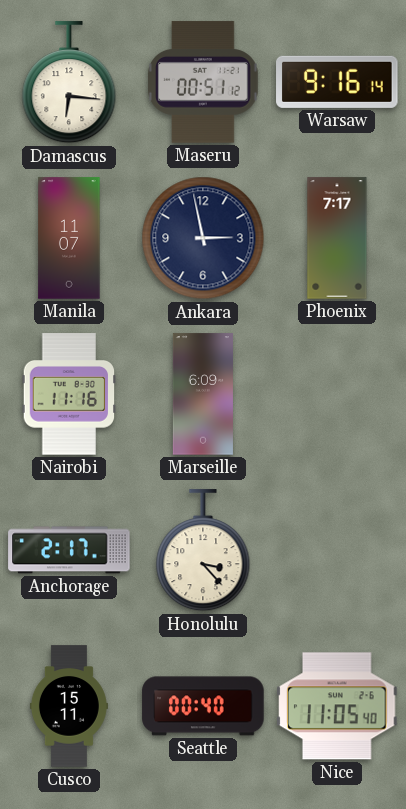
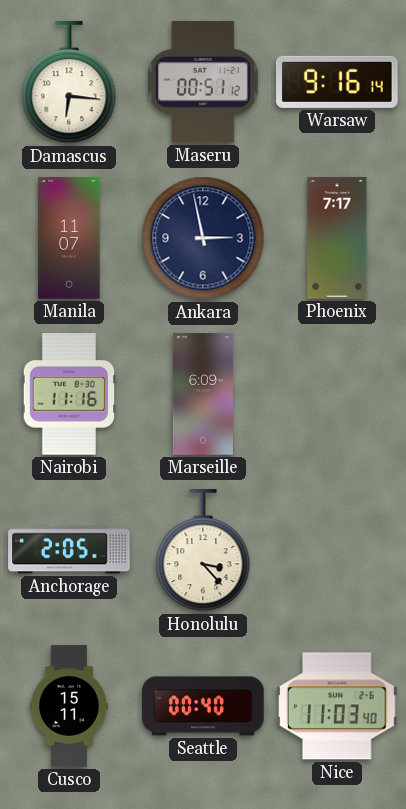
Anchorage: 2:17 -> 2:05 (69, 550)
Nice: 11:05 -> 11:03 (337, 706)
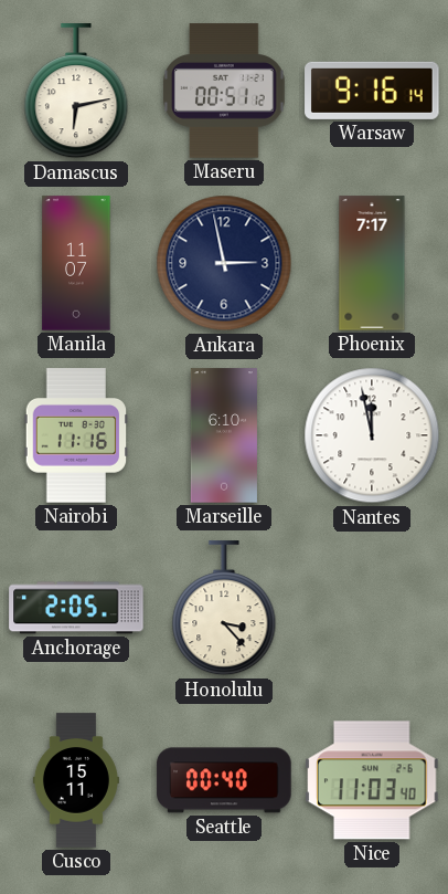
Damascus: 6:16 -> 6:13 (76, 92)
Marseille: 6:09 -> 6:10 (224, 435)
Nantes: none -> 11:58 (372, 435)
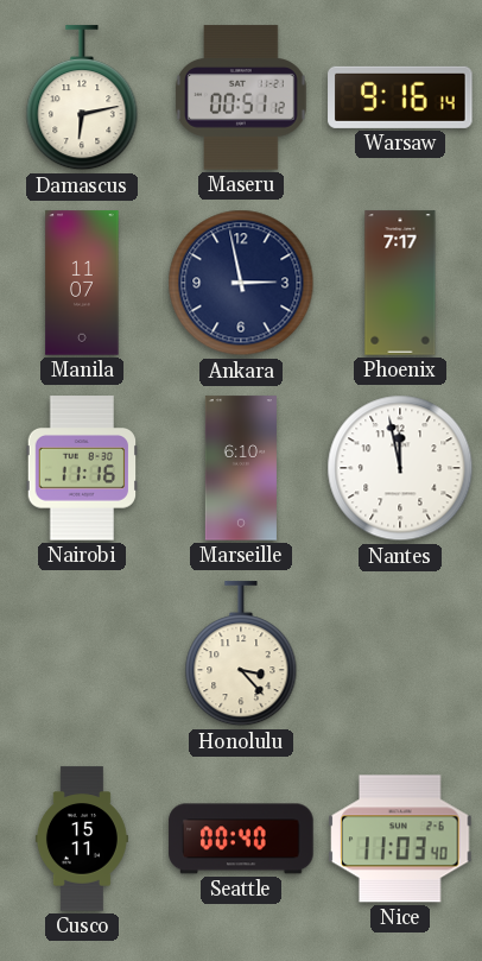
Anchorage: 2:05 -> none (76, 608)
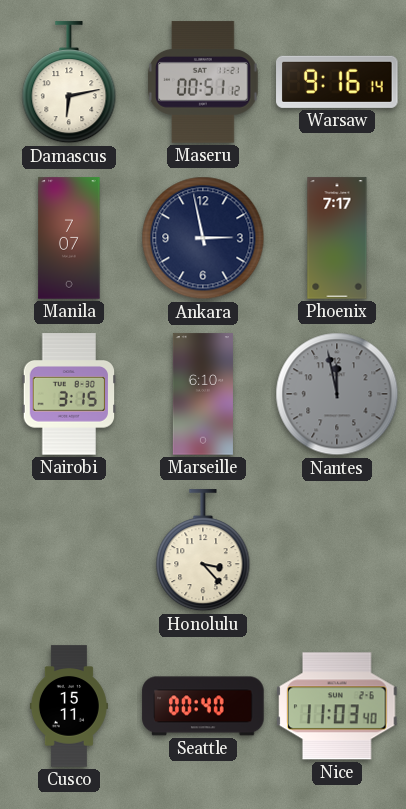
Manila: 11:07 -> 7:07 (69, 238)
Nairobi: 11:16 -> 3:15 (69, 394)
Nantes dial: white -> grey (337, 394)
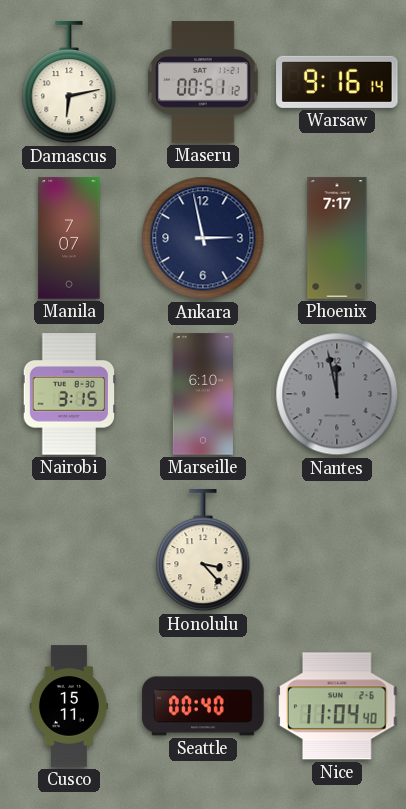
Nice: 11:03 -> 11:04 (337, 706)
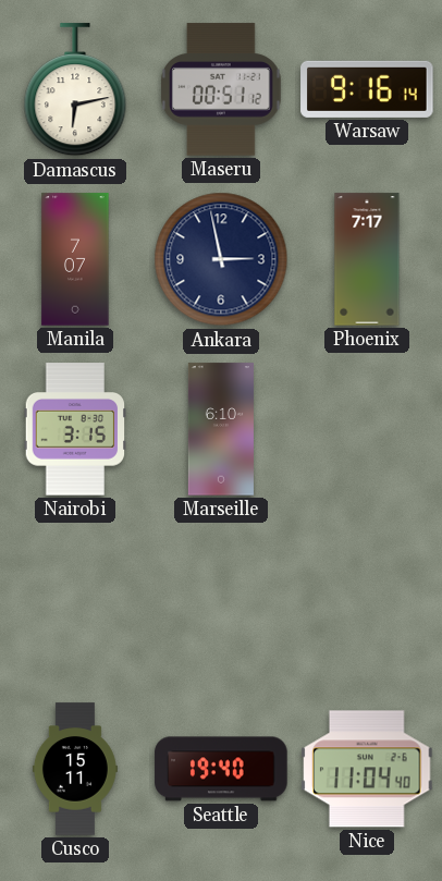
Nantes: 11:58 -> none (337, 394)
Honolulu: 3:23 -> none (203, 551)
Seattle: 00:40 -> 19:40 (221, 769)
